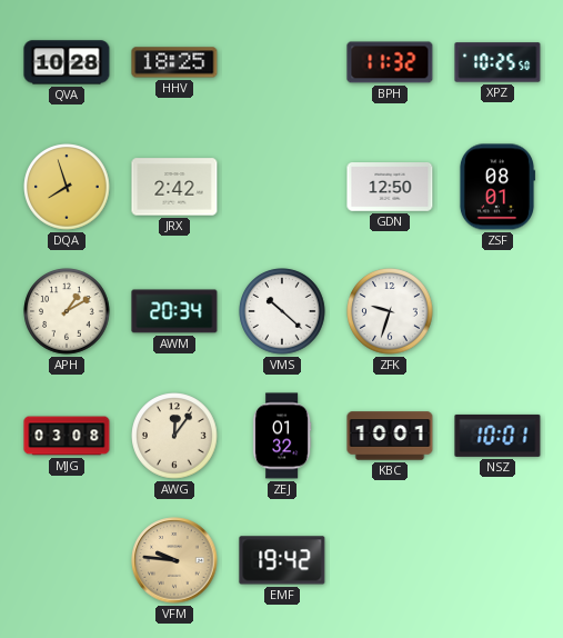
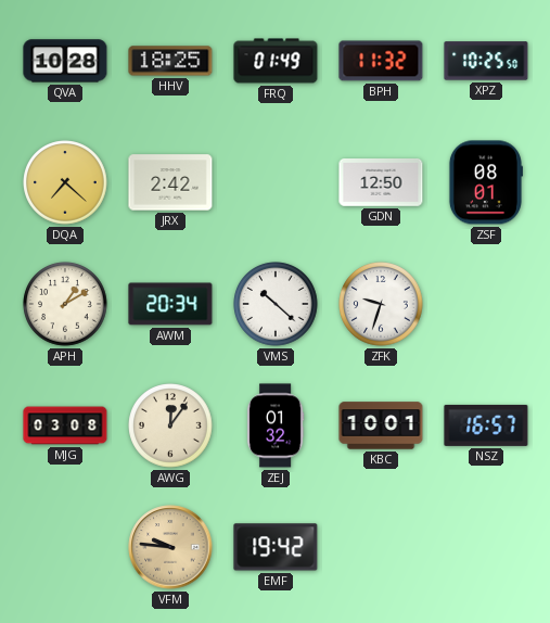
FRQ: none -> 01:49 (276, 61)
DQA: 7:57 -> 7:22 (65, 182)
NSZ: 10:01 -> 16:57 (486, 425)
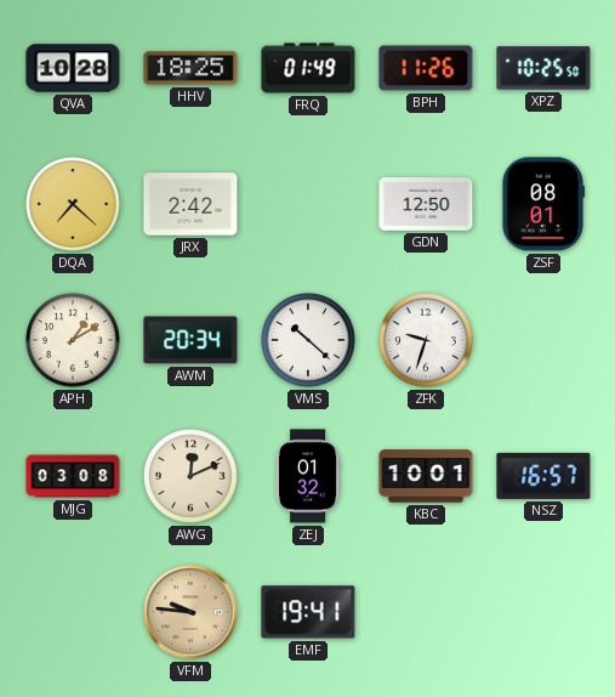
BPH: 11:32 -> 11:26 (426, 68)
AWG: 12:06 -> 12:11 (190, 476)
EMF: 19:42 -> 19:41 (308, 612)
